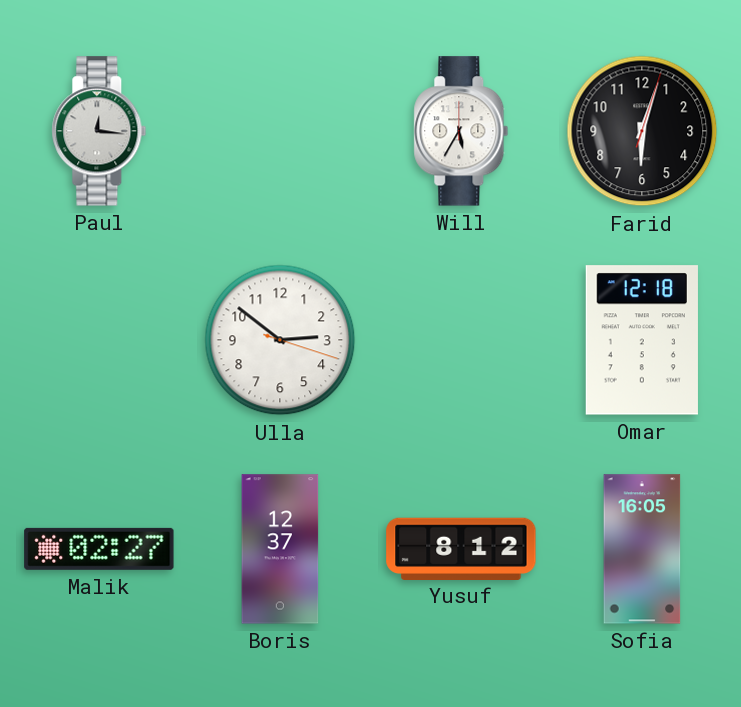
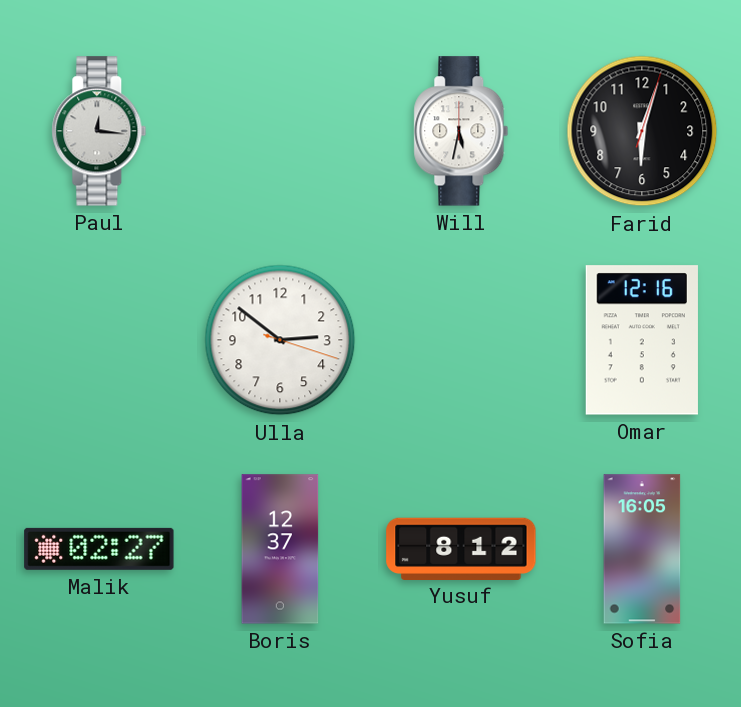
Will: 5:35 -> 5:32 (461, 131)
Omar: 12:18 -> 12:16 (642, 340)
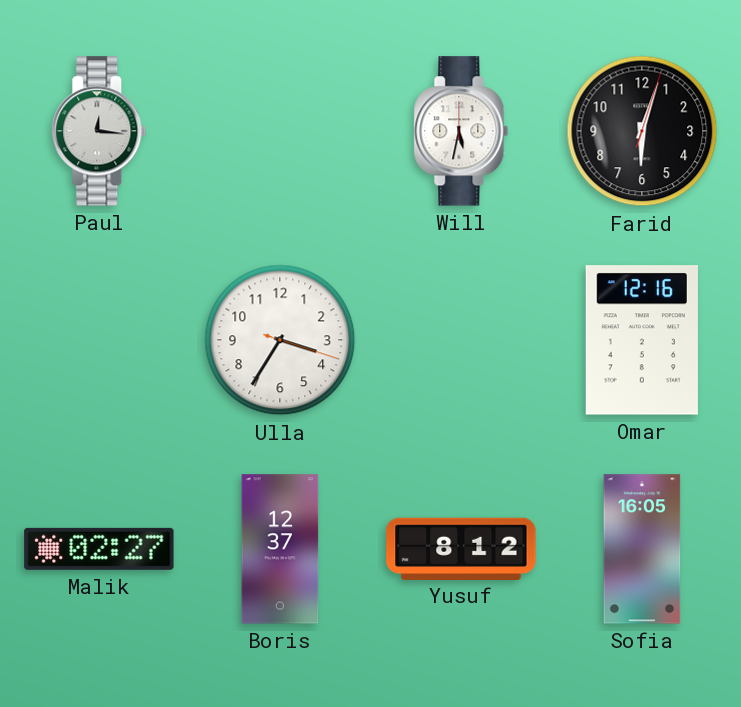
Ulla: 2:51 -> 3:35 (280, 340)
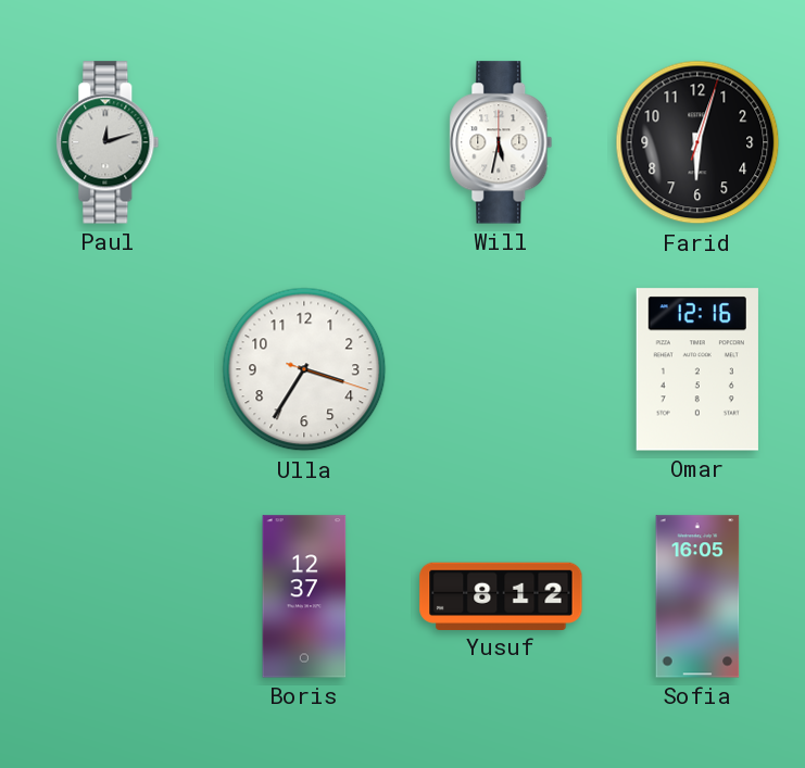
Paul: 12:16 -> 12:12 (108, 142)
Malik: 02:27 -> none (99, 549)
